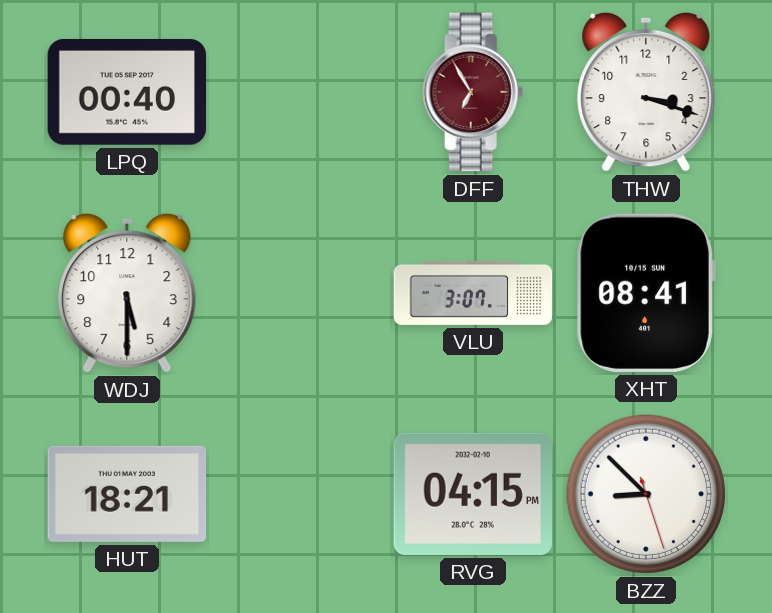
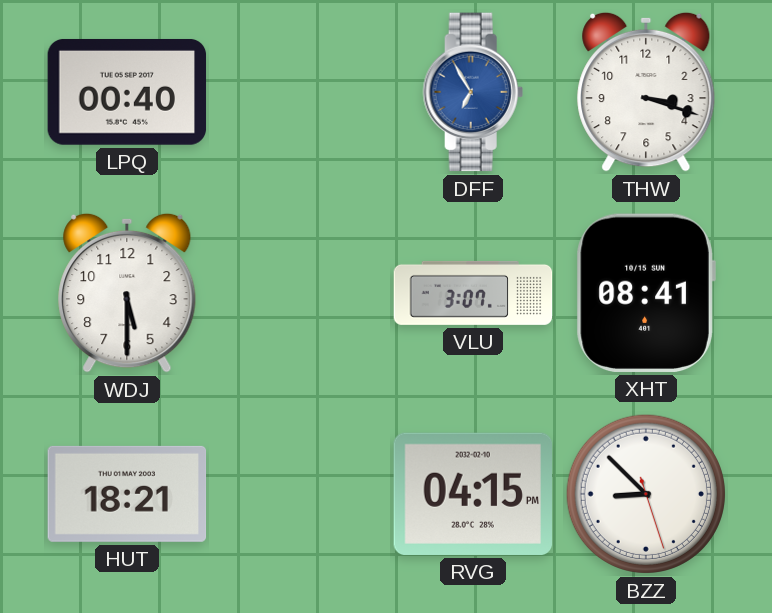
DFF dial: burgundy -> blue (473, 92)
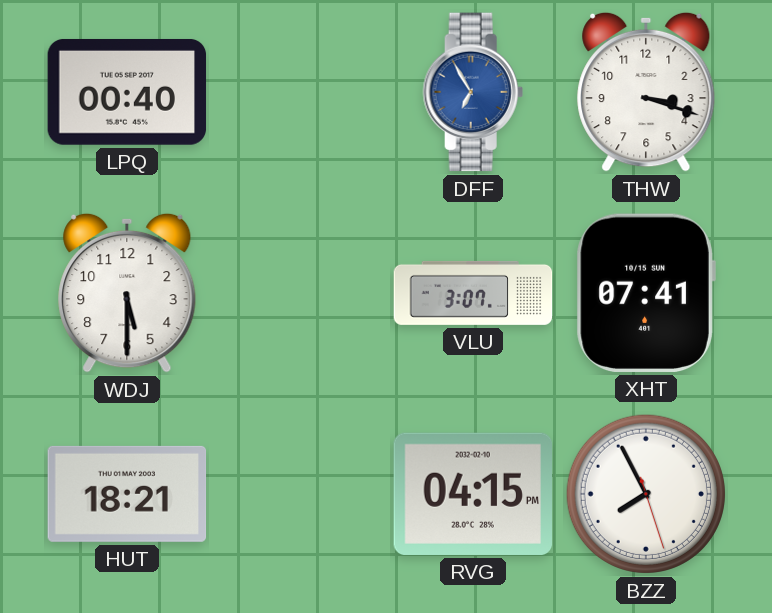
XHT: 08:41 -> 07:41 (646, 293)
BZZ: 8:52 -> 7:55 (646, 494)
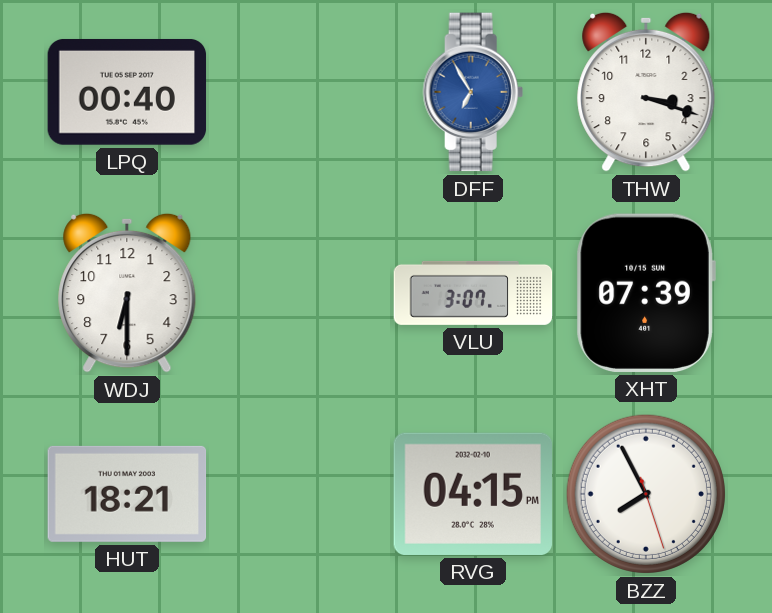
WDJ: 5:30 -> 6:30 (127, 293)
XHT: 07:41 -> 07:39 (646, 293)
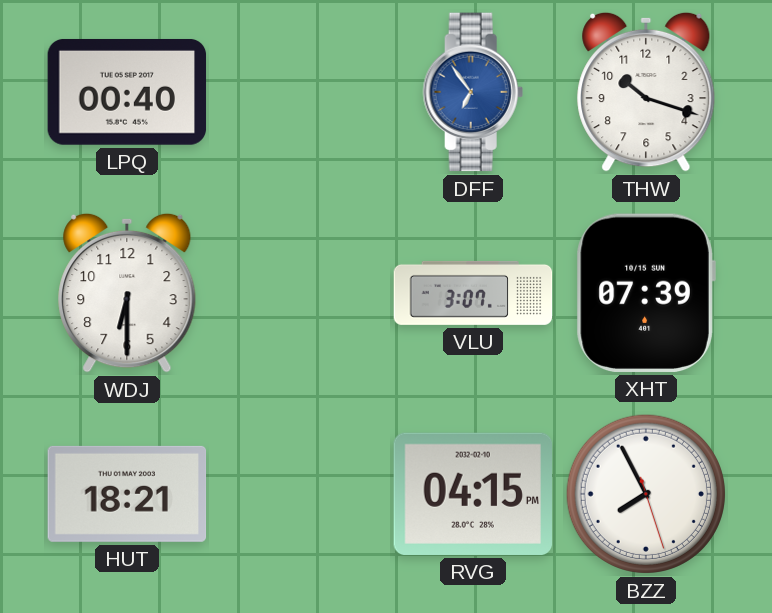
DFF: 6:55 -> 6:54 (473, 92)
THW: 3:18 -> 10:18 (646, 92)
